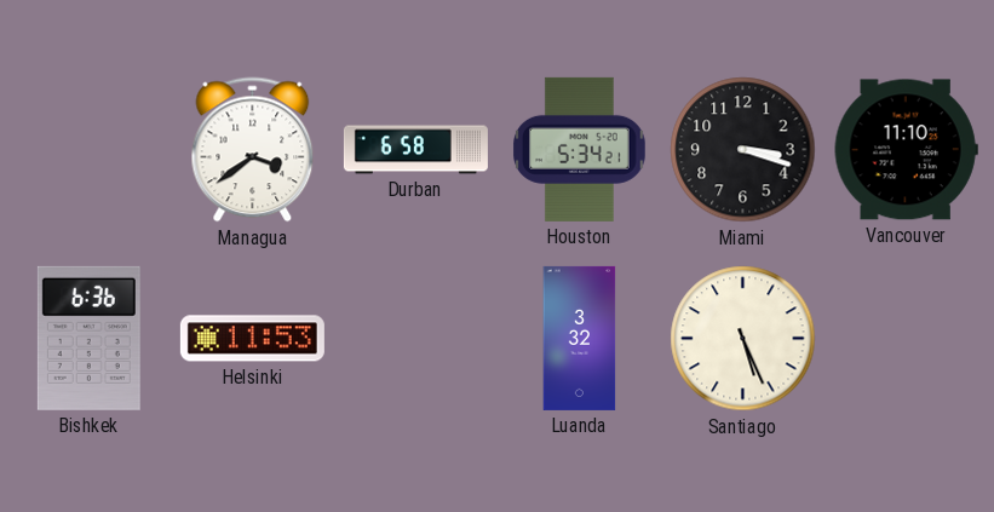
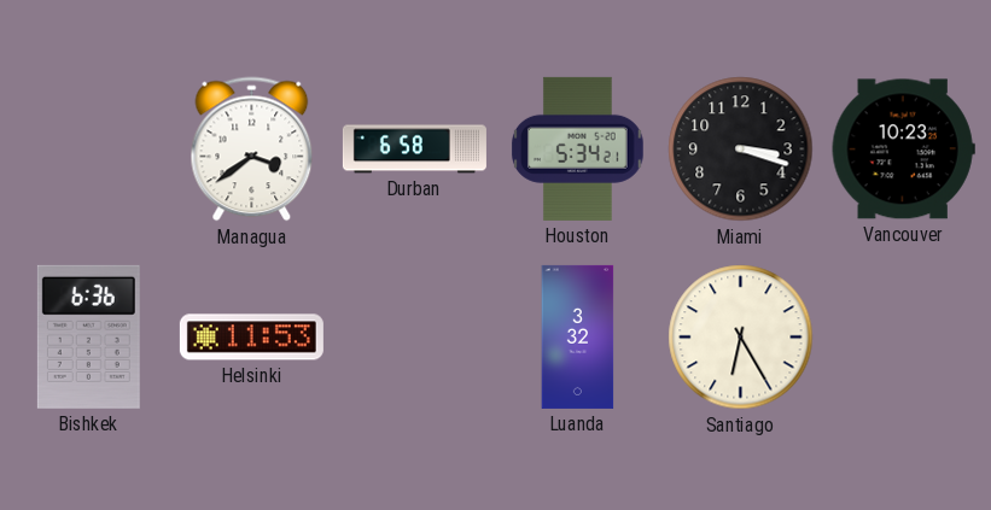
Vancouver: 11:10 -> 10:23 (903, 150)
Santiago: 5:26 -> 6:25 (741, 338)
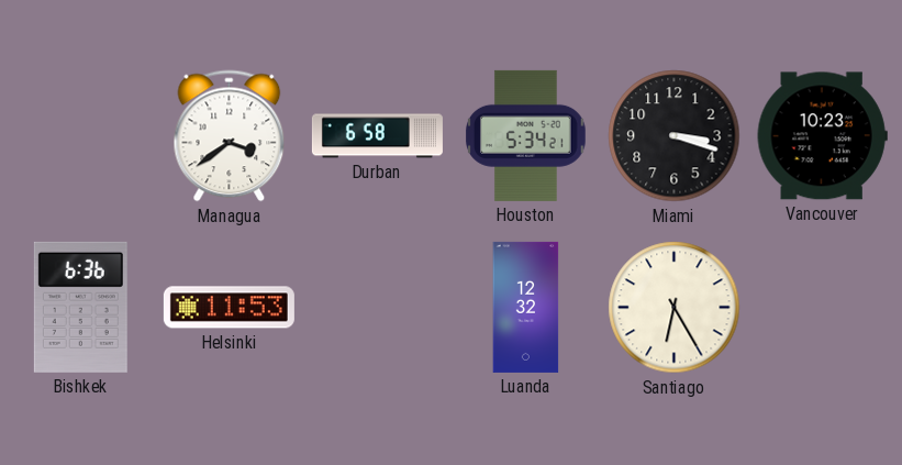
Luanda: 3:32 -> 12:32 (526, 307)
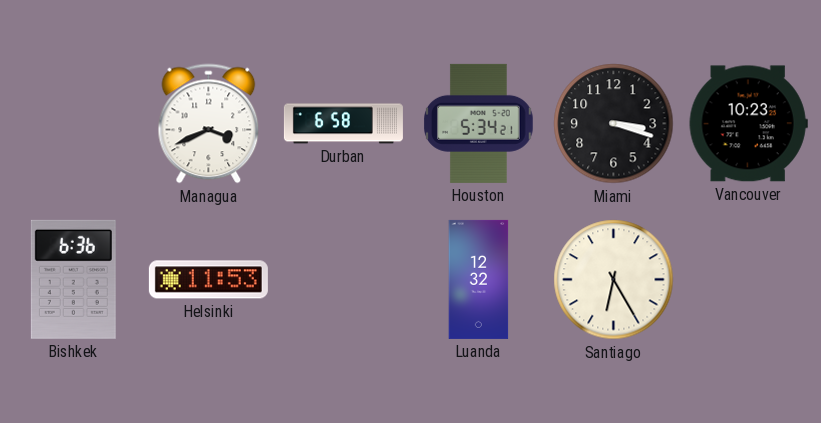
Managua: 3:39 -> 3:41 (209, 124)
